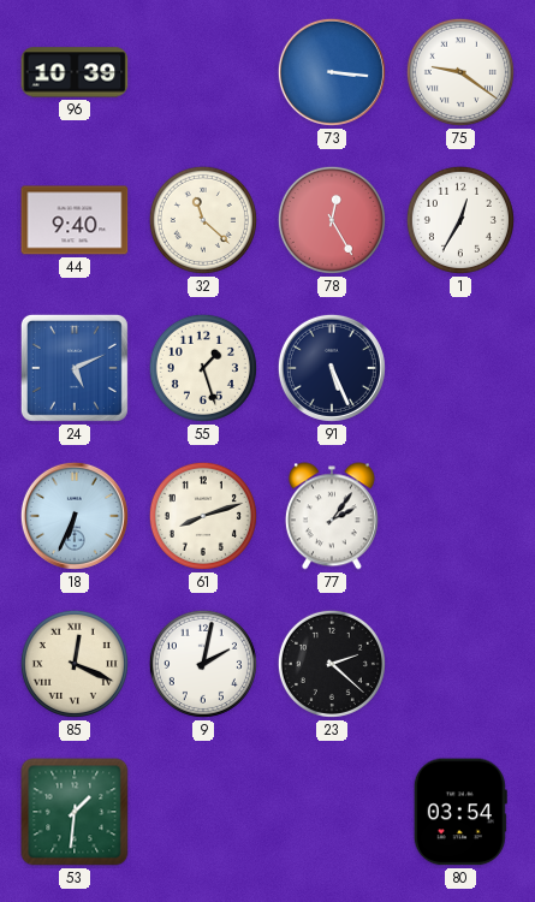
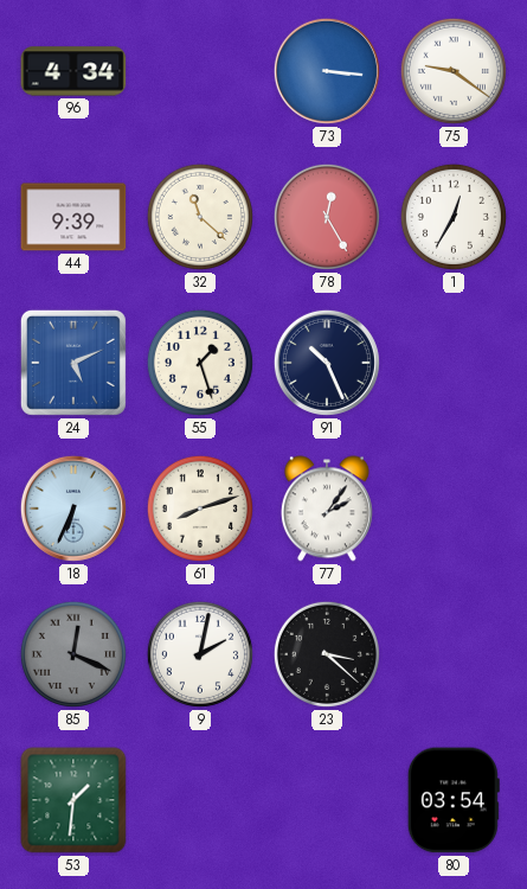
96: 10:39 -> 4:34 (73, 71)
44: 9:40 -> 9:39 (73, 217)
91: 5:26 -> 10:26 (327, 363)
85 dial: cream -> grey (73, 654)
23: 2:22 -> 3:22 (327, 654)
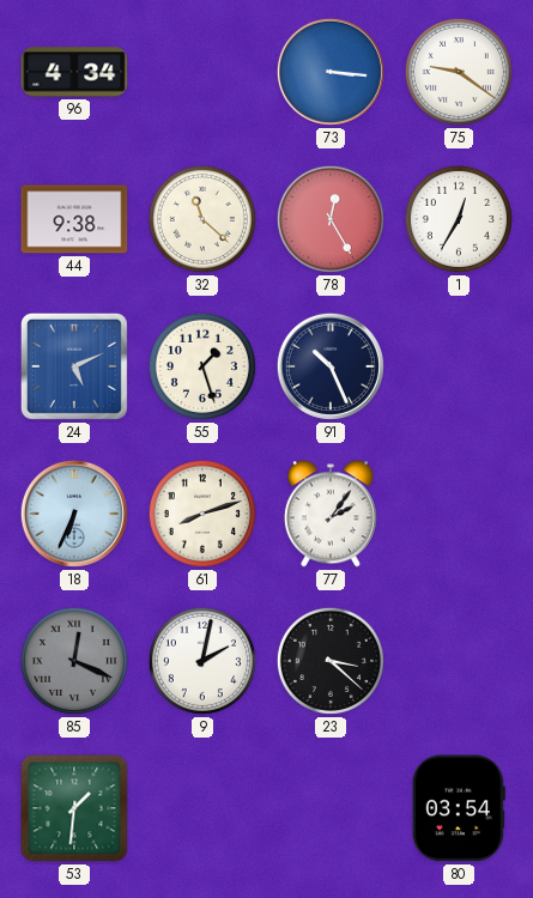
44: 9:39 -> 9:38 (74, 219)
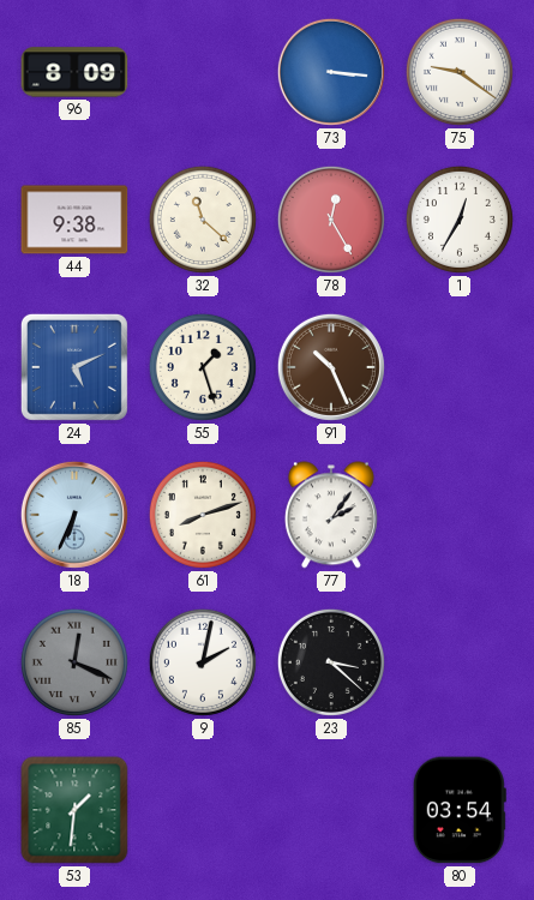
96: 4:34 -> 8:09 (74, 72)
91 dial: navy -> brown (331, 367)
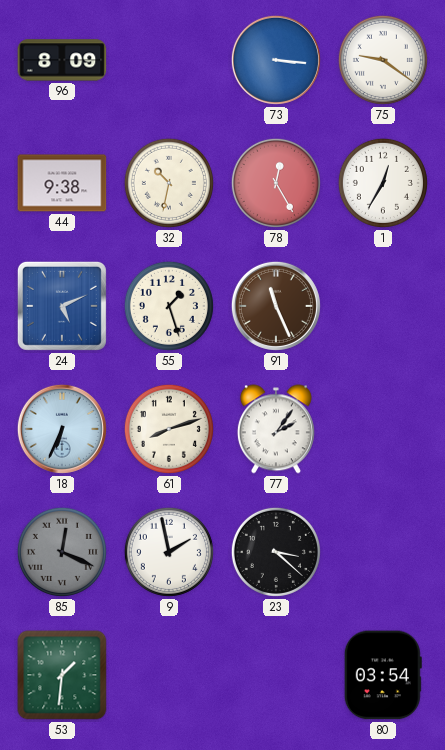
32: 11:22 -> 10:32 (169, 183)
91: 10:26 -> 11:26 (276, 306)
9: 2:02 -> 1:58 (169, 552)
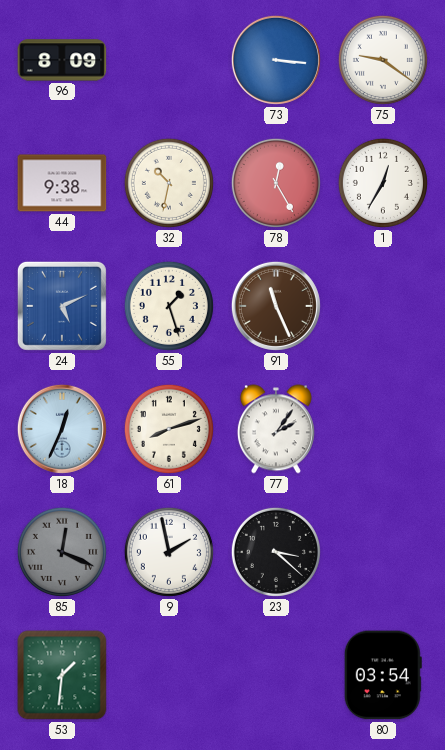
18: 6:34 -> 12:34 (62, 429)
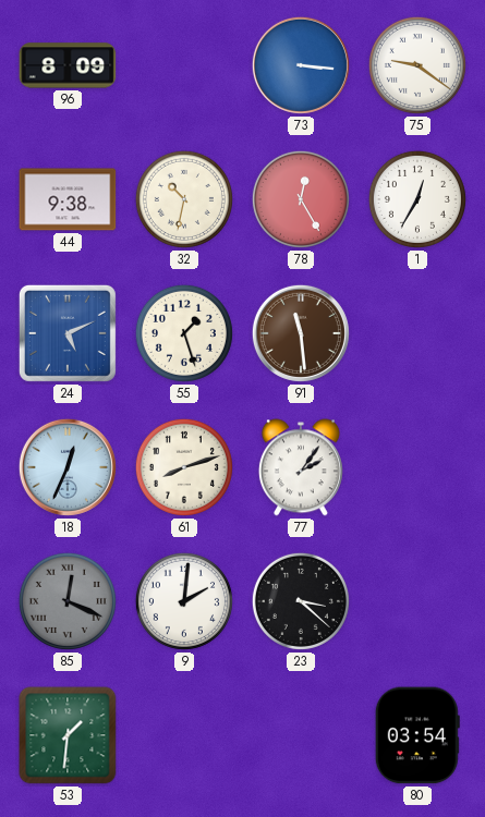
91: 11:26 -> 11:29 (301, 333)
9: 1:58 -> 2:01 (184, 601)
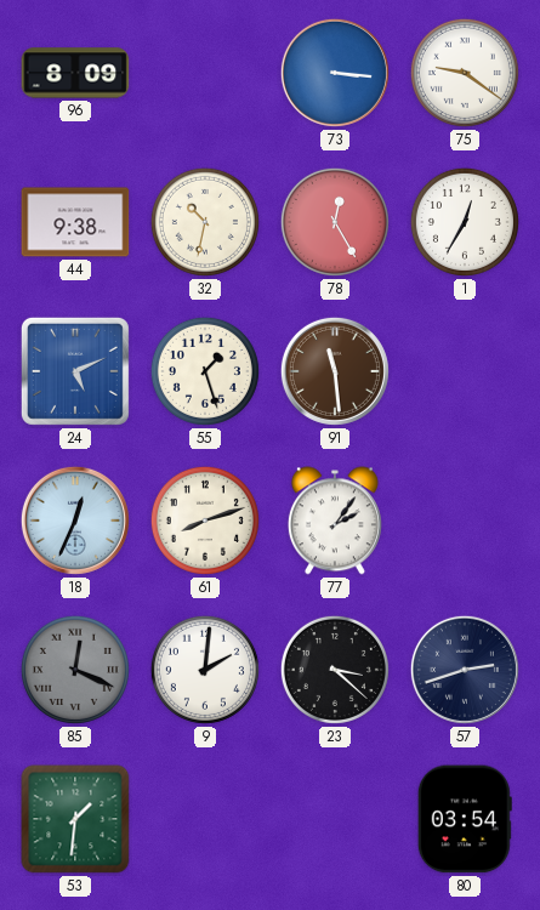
57: none -> 2:42 (465, 670)
